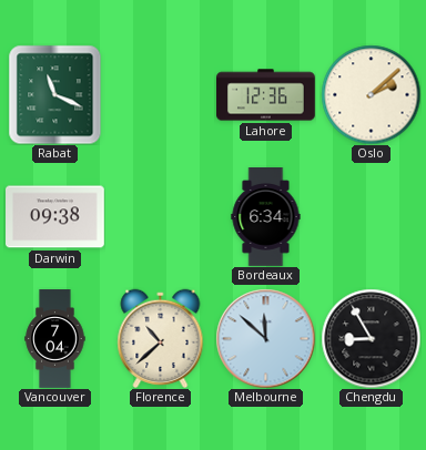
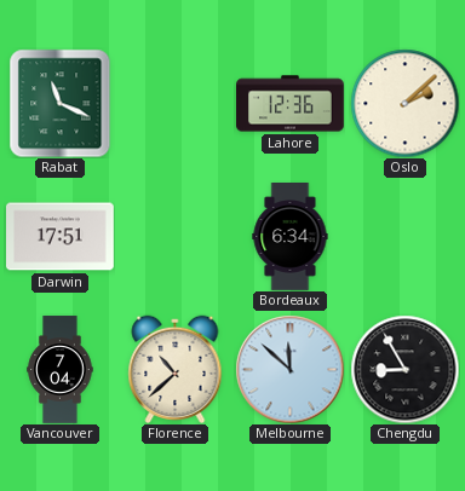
Darwin: 09:38 -> 17:51 (61, 237)
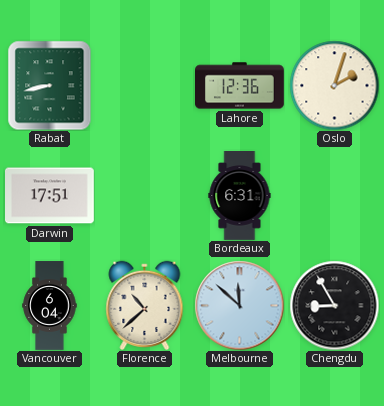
Rabat: 11:19 -> 8:43 (50, 85)
Oslo: 2:08 -> 2:03 (334, 85)
Bordeaux: 6:34 -> 6:31 (240, 196)
Vancouver: 7:04 -> 6:04 (50, 306)
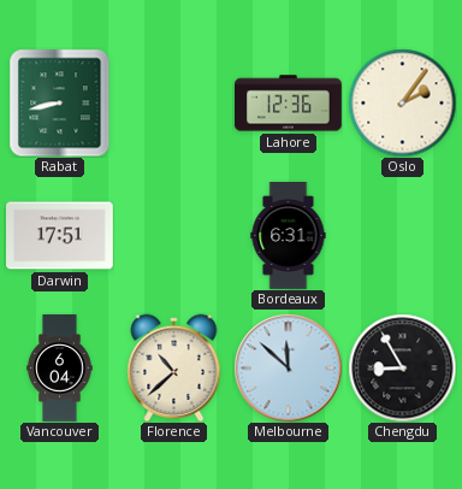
Oslo: 2:03 -> 2:06 (402, 102)
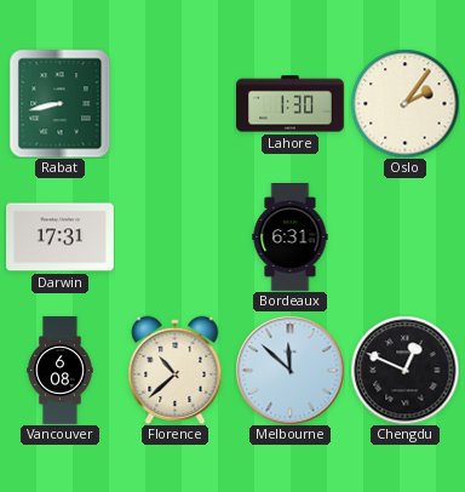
Lahore: 12:36 -> 1:30 (291, 104)
Darwin: 17:51 -> 17:31 (61, 238)
Vancouver: 6:04 -> 6:08 (61, 371)
Chengdu: 8:55 -> 12:49 (404, 370)
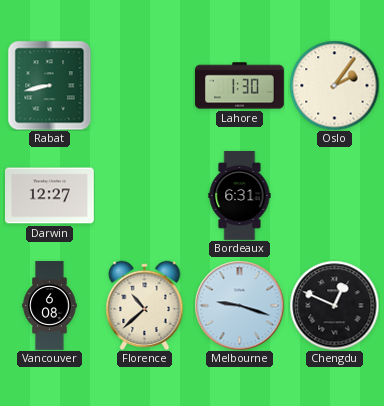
Darwin: 17:31 -> 12:27 (50, 196)
Melbourne: 11:52 -> 9:18 (239, 305)
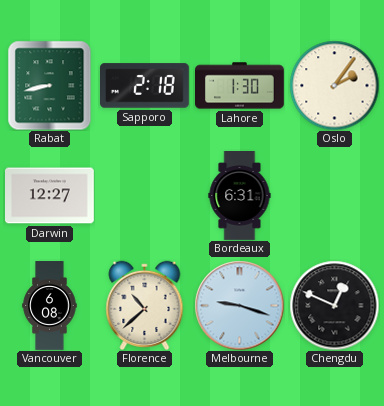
Sapporo: none -> 2:18 (145, 86)
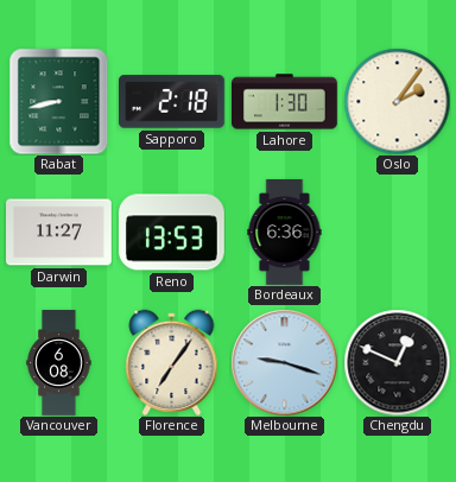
Darwin: 12:27 -> 11:27 (59, 233)
Reno: none -> 13:53 (171, 233)
Bordeaux: 6:31 -> 6:36 (285, 233)
Florence: 10:38 -> 7:06 (172, 362)
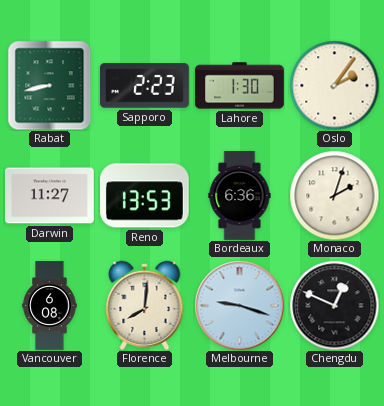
Sapporo: 2:18 -> 2:23 (145, 86)
Monaco: none -> 2:03 (334, 195)
Florence: 7:06 -> 8:01 (145, 305)
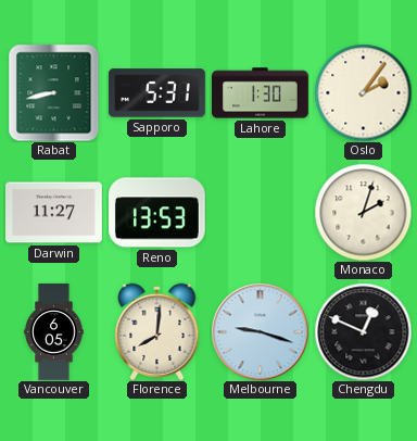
Sapporo: 2:23 -> 5:31 (157, 93)
Bordeaux: 6:36 -> none (240, 196)
Vancouver: 6:08 -> 6:05 (54, 332)
